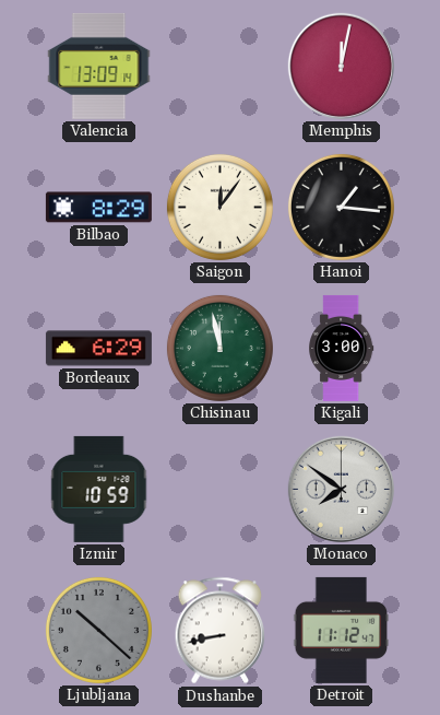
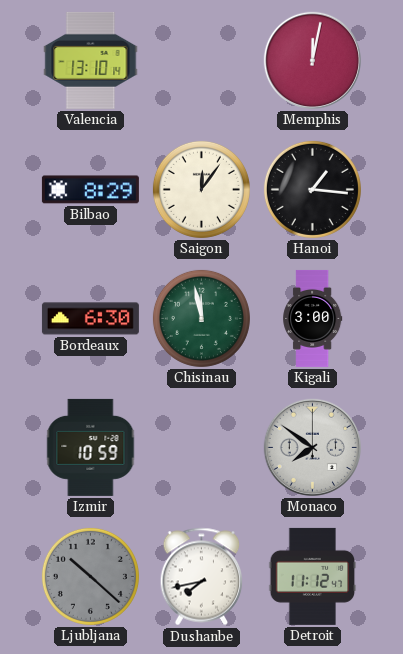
Valencia: 13:09 -> 13:10 (91, 60)
Bordeaux: 6:29 -> 6:30 (90, 319)
Dushanbe: 8:43 -> 7:43 (202, 577)
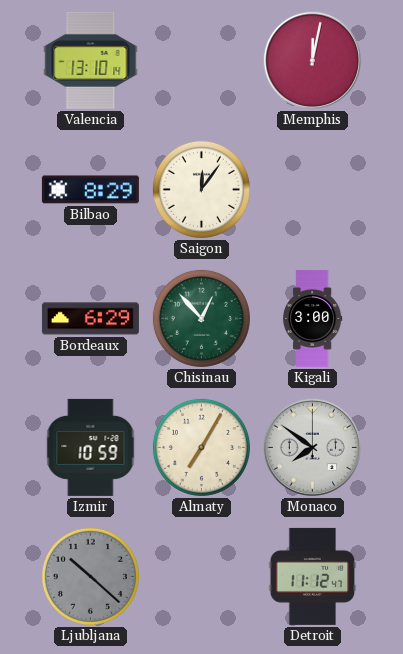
Hanoi: 1:16 -> none (312, 189)
Bordeaux: 6:30 -> 6:29 (90, 319)
Chisinau: 11:58 -> 12:53 (201, 318)
Almaty: none -> 7:05 (201, 447)
Dushanbe: 7:43 -> none (202, 577)
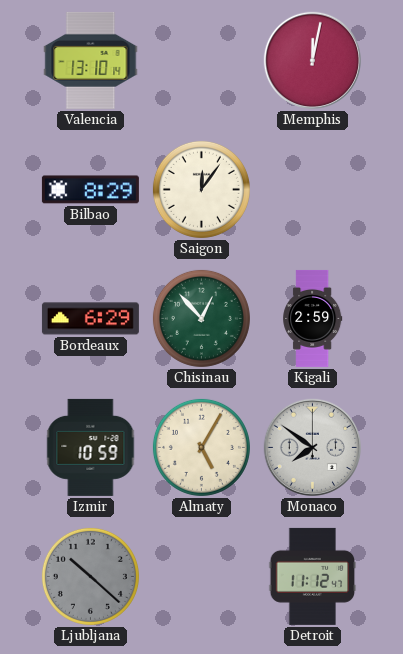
Kigali: 3:00 -> 2:59 (313, 318)
Almaty: 7:05 -> 5:05 (201, 447)
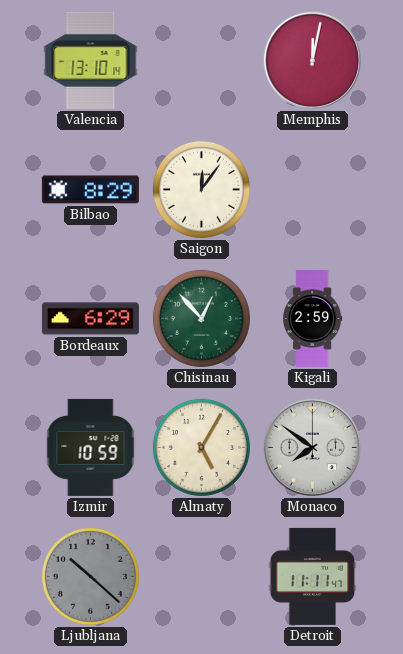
Detroit: 11:12 -> 11:11 (313, 576)
